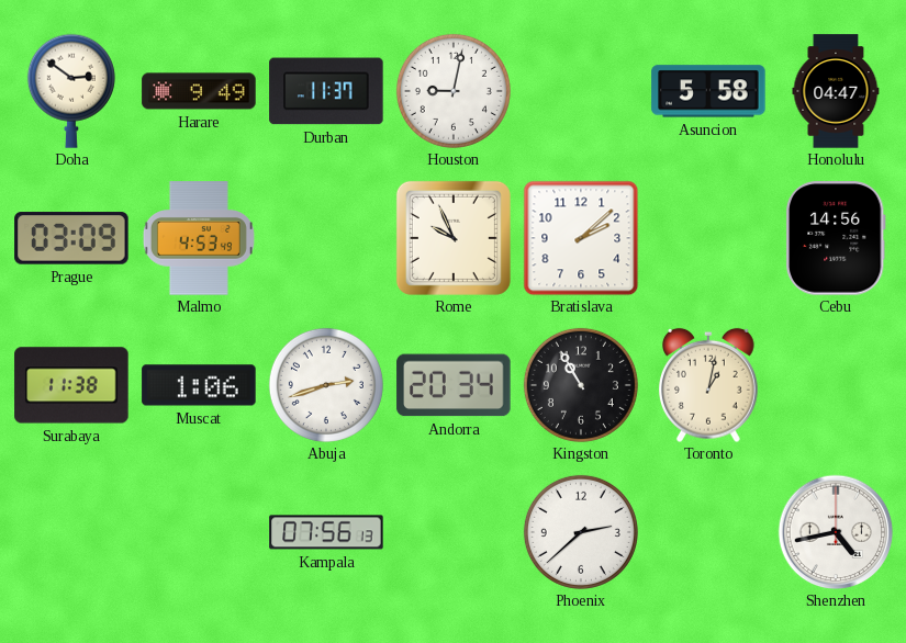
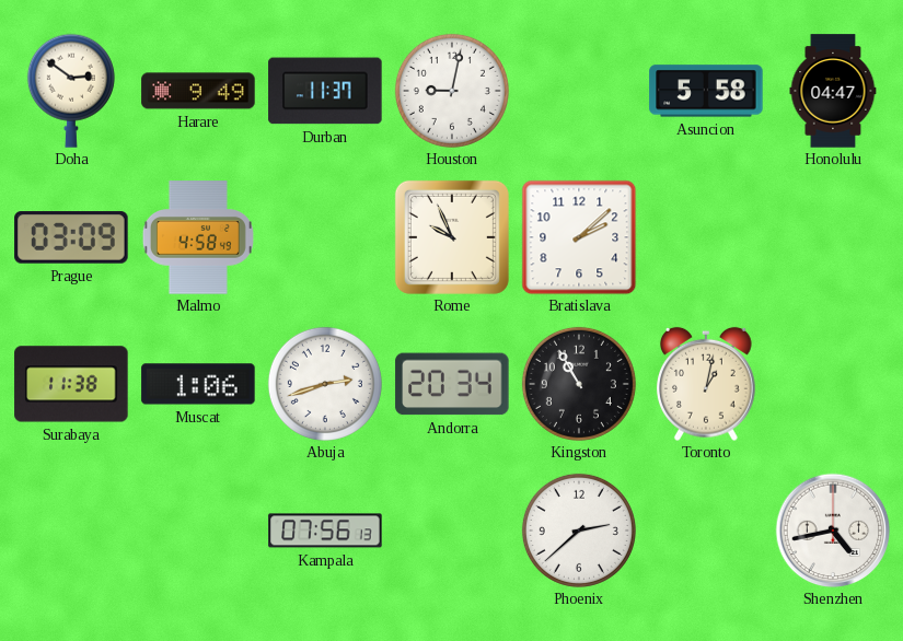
Malmo: 4:53 -> 4:58 (198, 237)
Cebu: 14:56 -> none (836, 238)
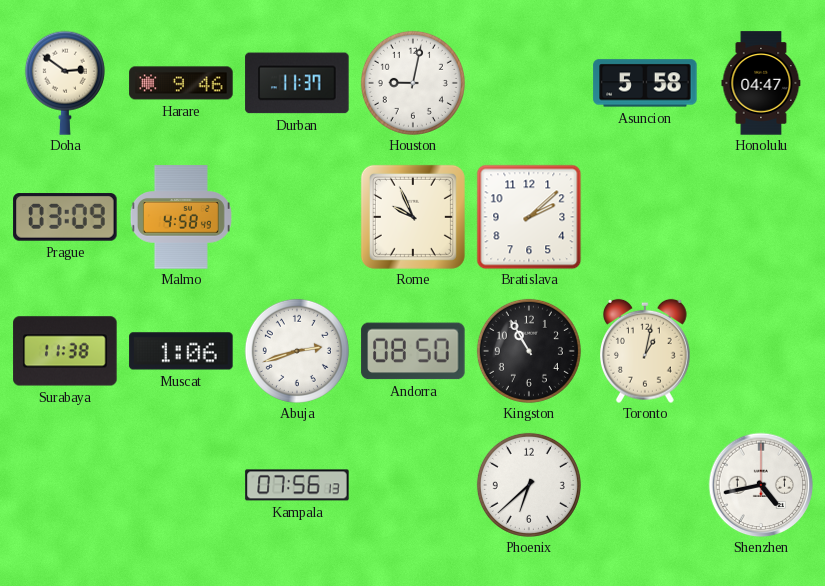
Harare: 9:49 -> 9:46 (181, 83)
Andorra: 20:34 -> 08:50 (413, 351)
Phoenix: 2:38 -> 6:38 (529, 485)
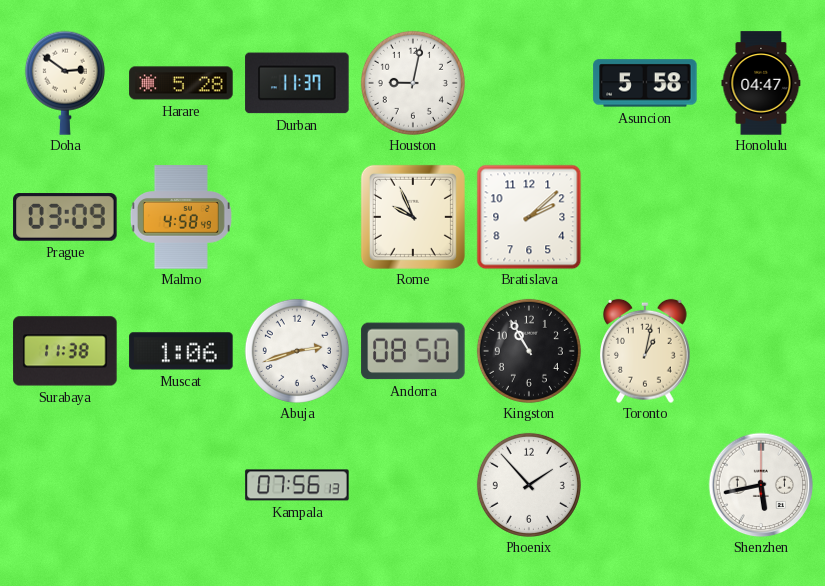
Harare: 9:46 -> 5:28 (181, 83)
Phoenix: 6:38 -> 1:53 (529, 485)
Shenzhen: 4:43 -> 5:43 (761, 485)
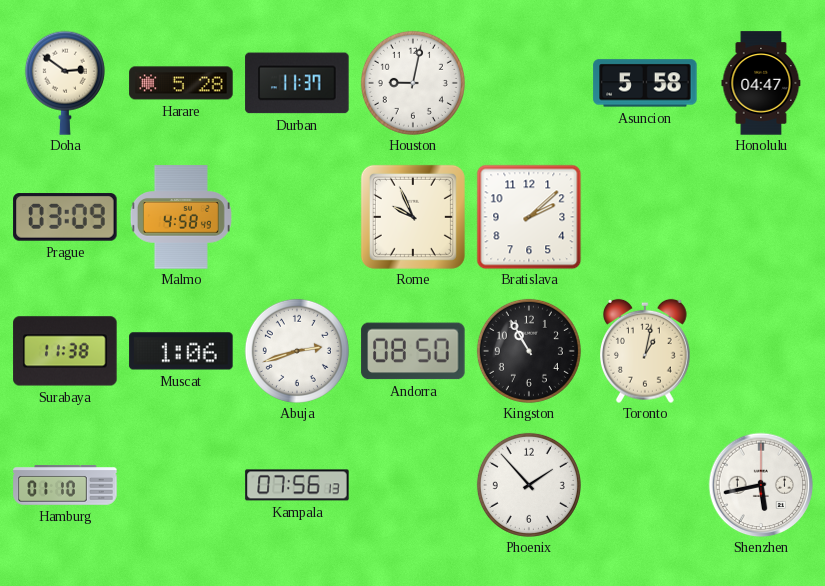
Hamburg: none -> 01:10 (65, 485)
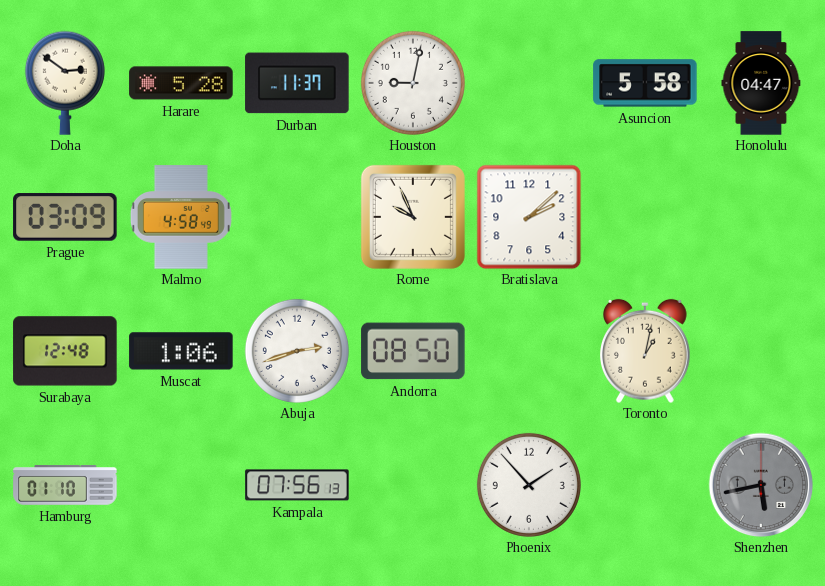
Surabaya: 11:38 -> 12:48 (65, 351)
Kingston: 10:55 -> none (529, 351)
Shenzhen dial: white -> grey (761, 485)
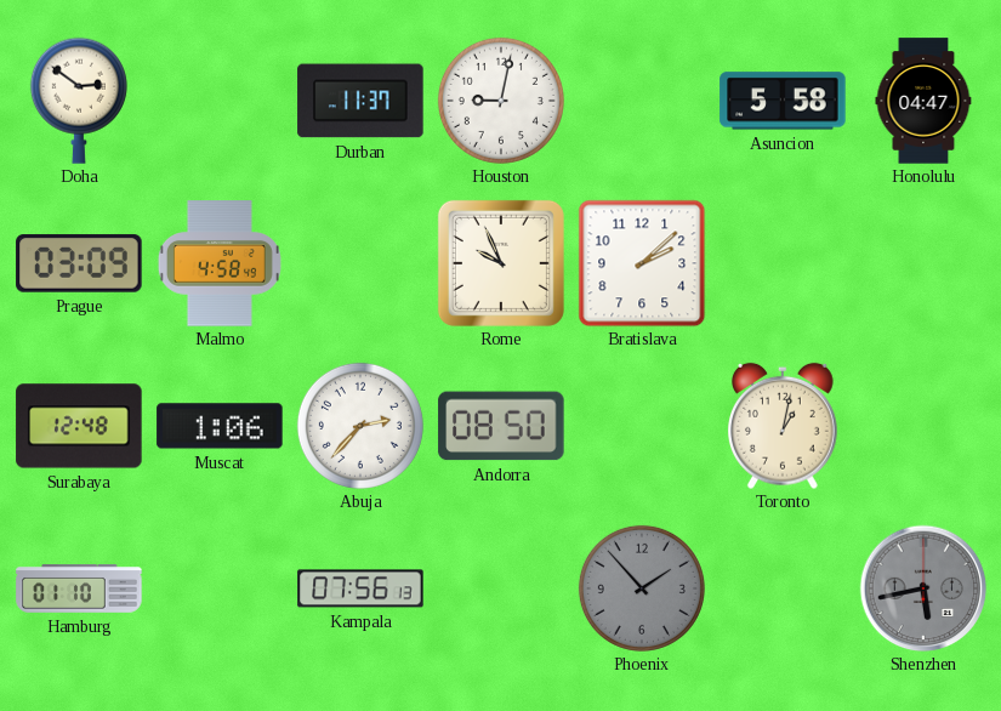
Harare: 5:28 -> none (181, 83)
Abuja: 2:42 -> 2:37 (360, 426)
Phoenix dial: white -> grey (642, 588)
